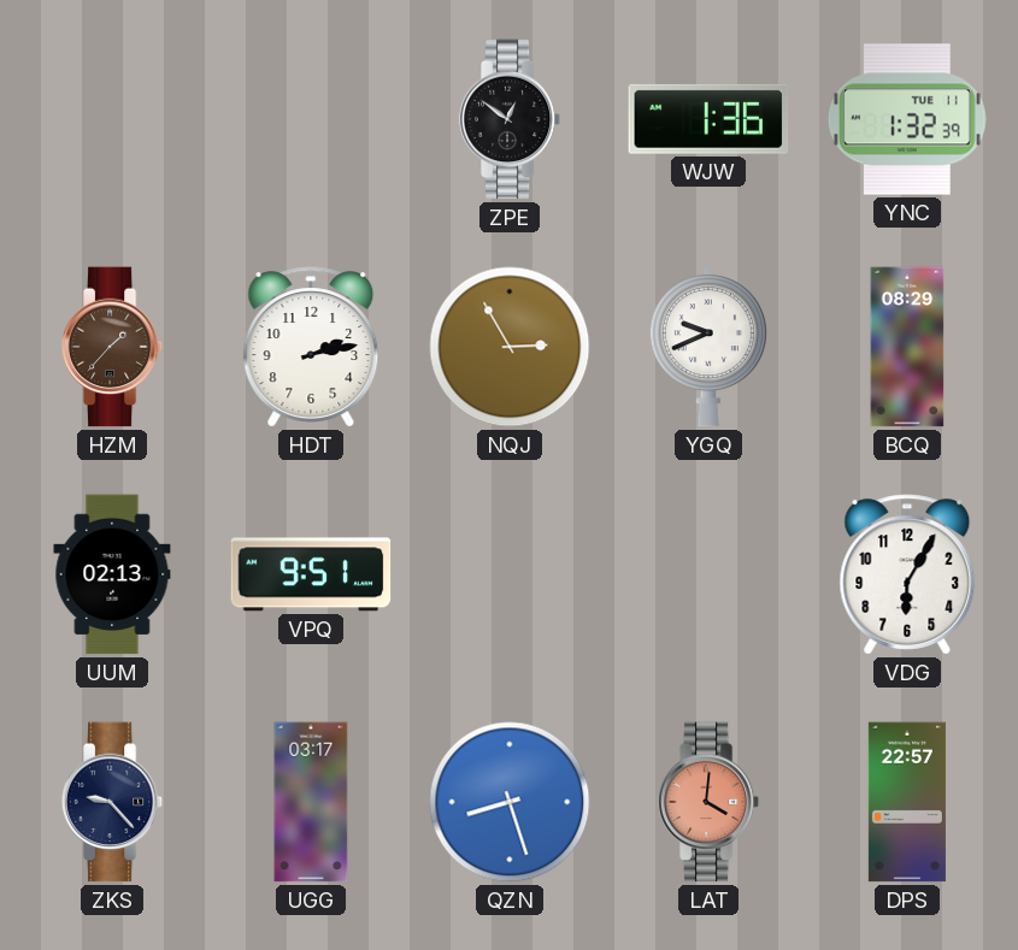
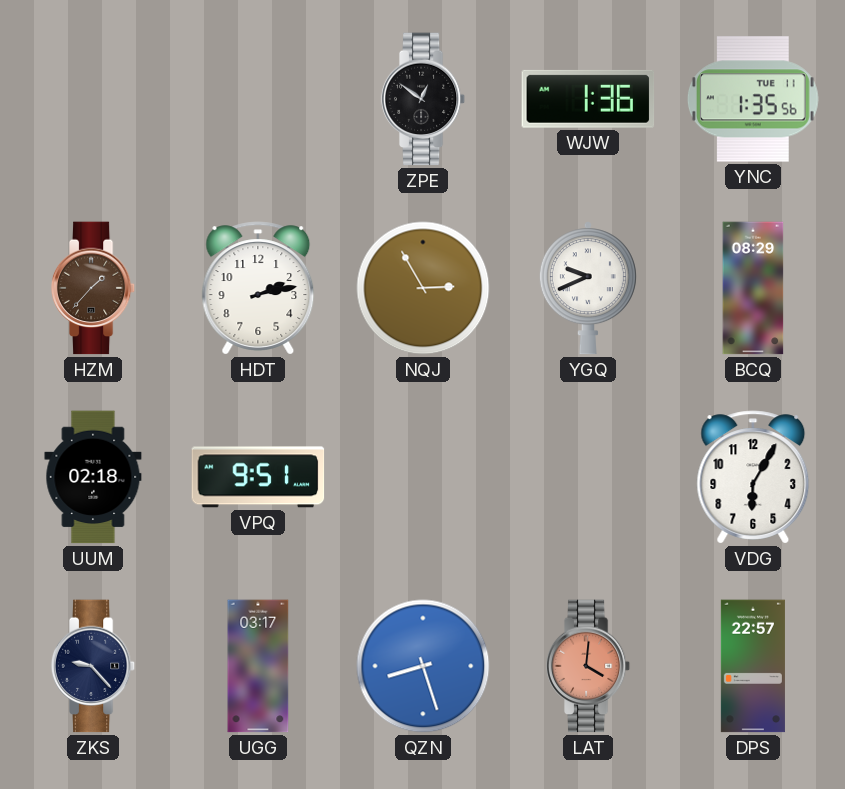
YNC: 1:32 -> 1:35 (753, 99)
UUM: 02:13 -> 02:18 (93, 477)
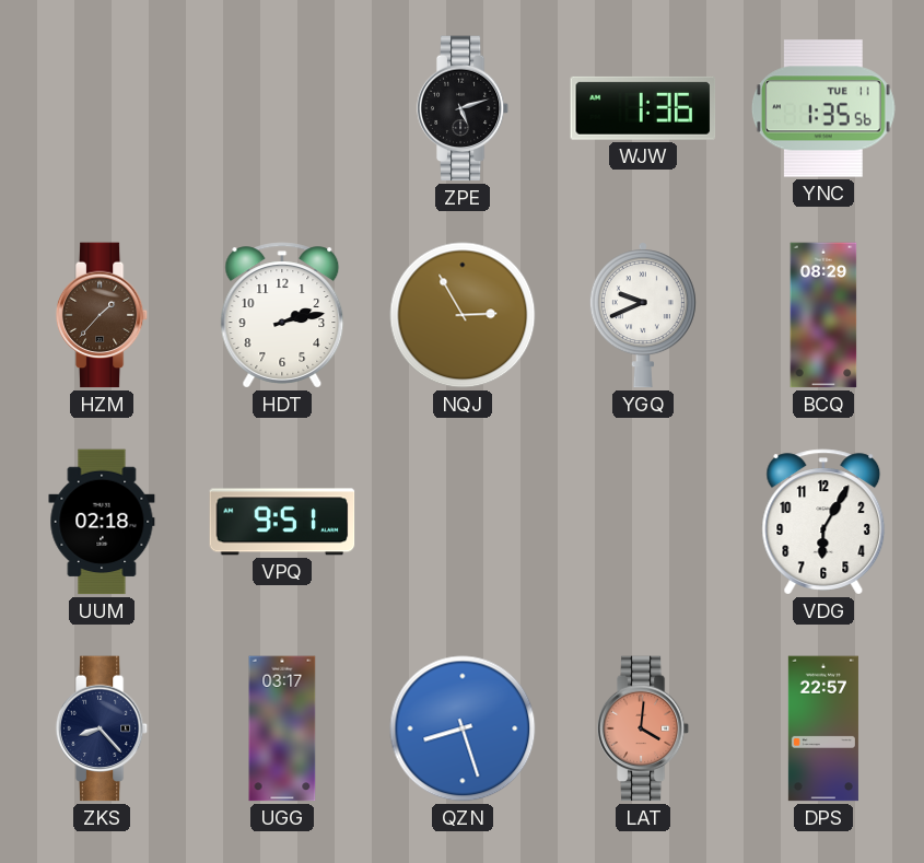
ZPE: 12:51 -> 5:12 (463, 108)
ZKS: 9:23 -> 8:23 (102, 728)
